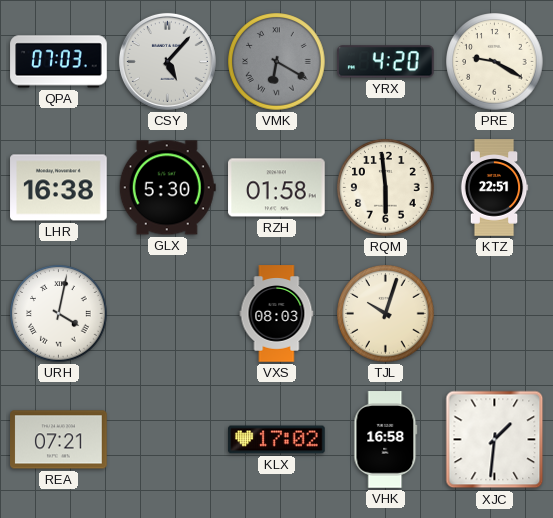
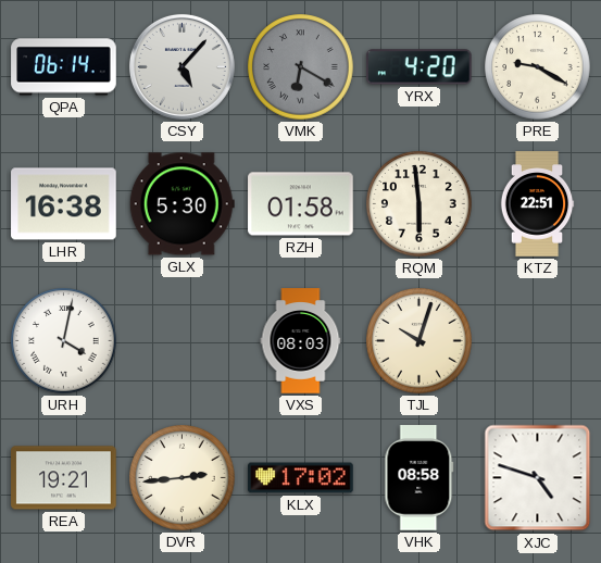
QPA: 07:03 -> 06:14 (64, 67)
REA: 07:21 -> 19:21 (64, 478)
DVR: none -> 2:44 (183, 478)
VHK: 16:58 -> 08:58 (420, 478)
XJC: 1:31 -> 4:48 (538, 478)
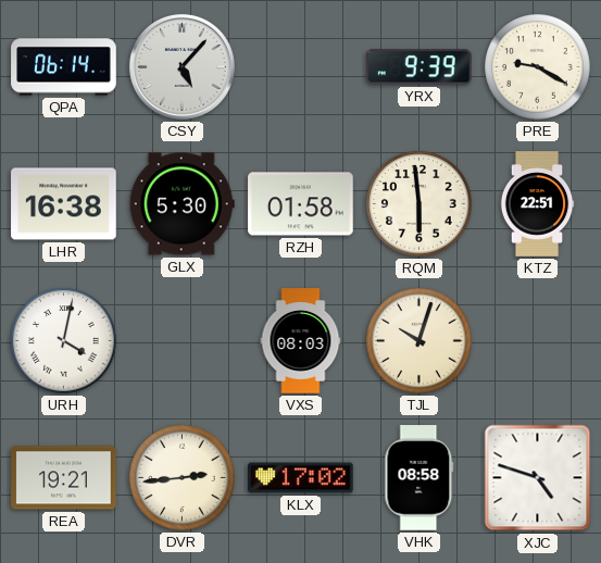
VMK: 6:20 -> none (301, 67)
YRX: 4:20 -> 9:39 (420, 67)
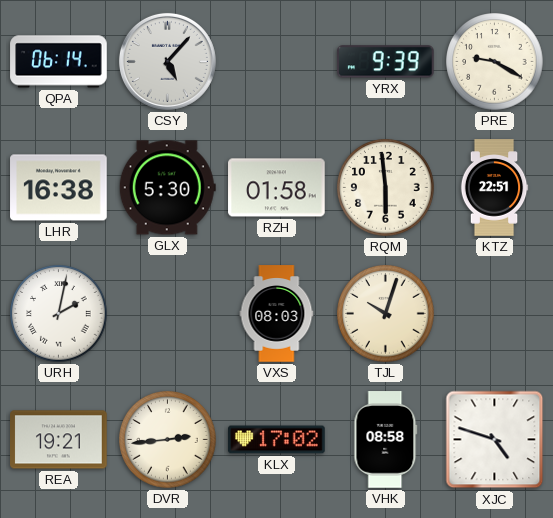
URH: 4:02 -> 2:02 (59, 314)
